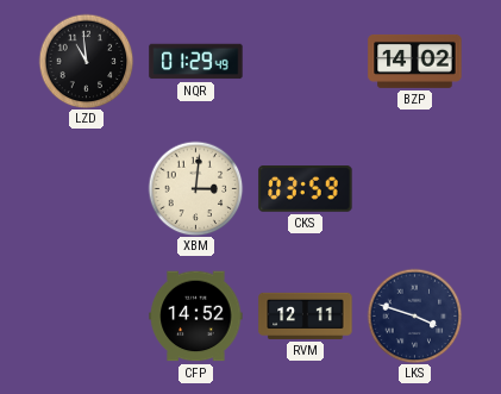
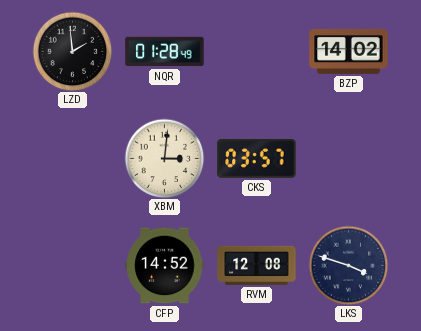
LZD: 10:59 -> 1:59 (72, 51)
NQR: 01:29 -> 01:28 (165, 52)
CKS: 03:59 -> 03:57 (257, 159)
RVM: 12:11 -> 12:08 (257, 265)
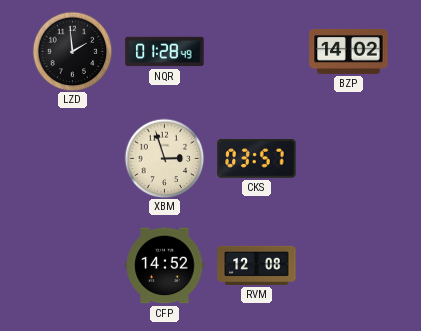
XBM: 3:01 -> 2:57 (164, 158)
LKS: 3:48 -> none (348, 265)
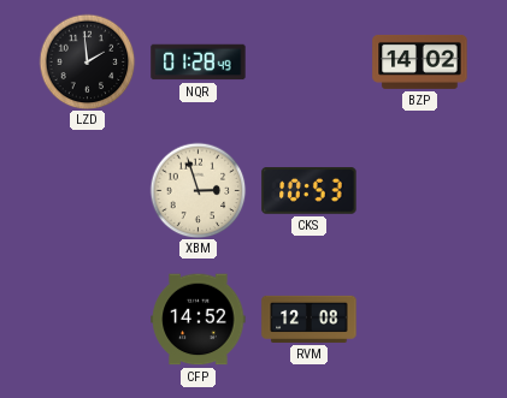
CKS: 03:57 -> 10:53 (309, 191)
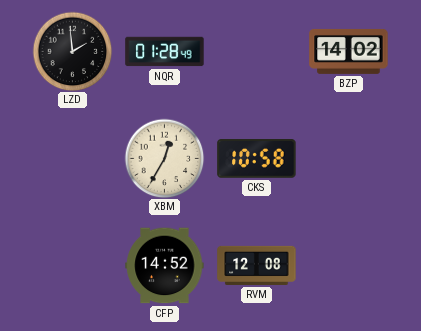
XBM: 2:57 -> 12:35 (164, 158)
CKS: 10:53 -> 10:58 (257, 159)
